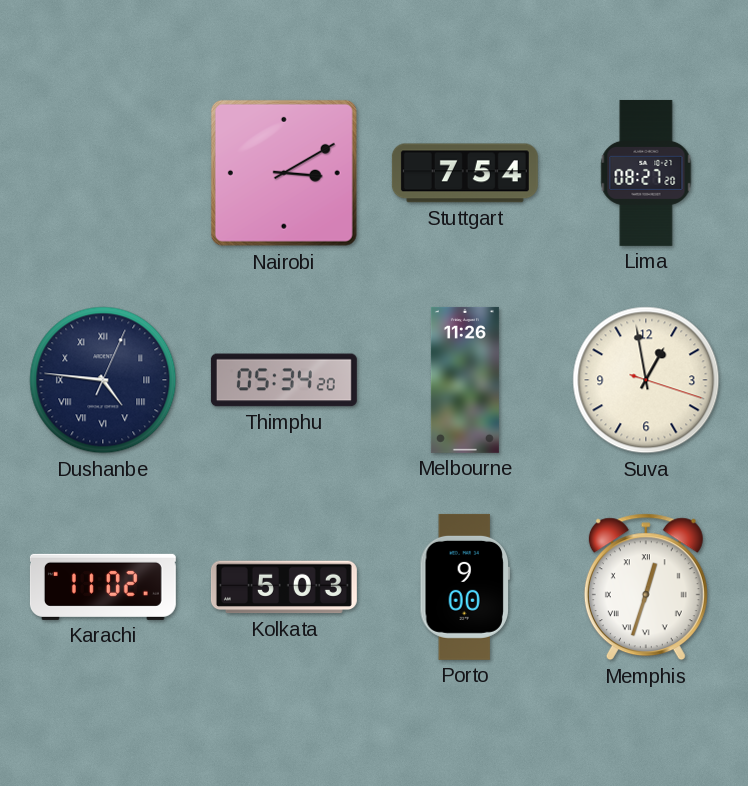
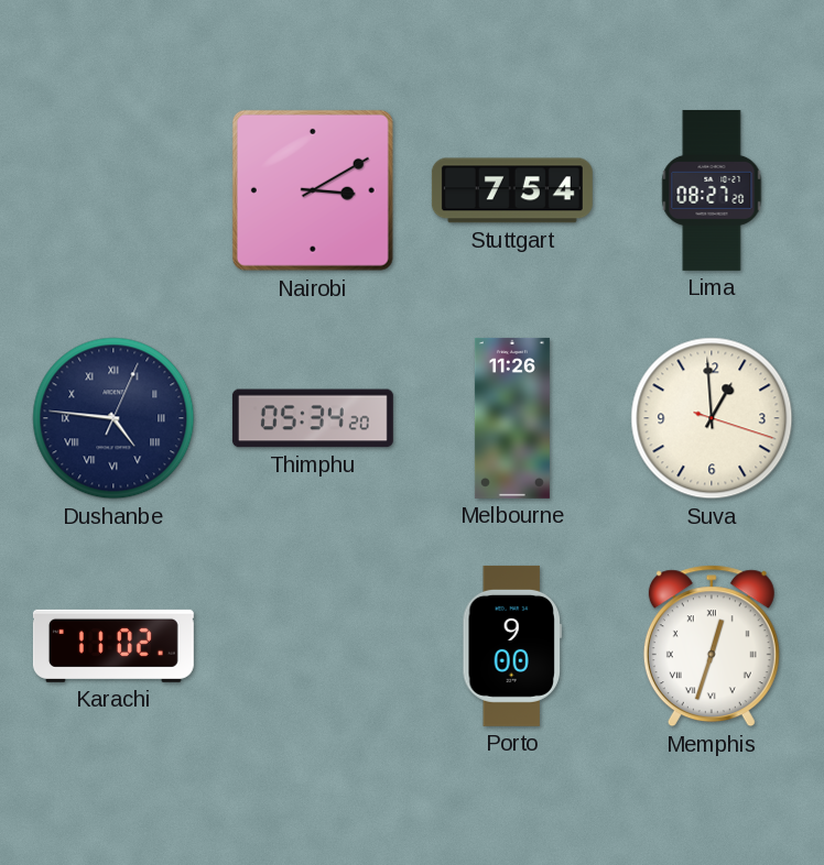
Suva: 12:58 -> 12:59 (712, 418)
Kolkata: 5:03 -> none (284, 587)
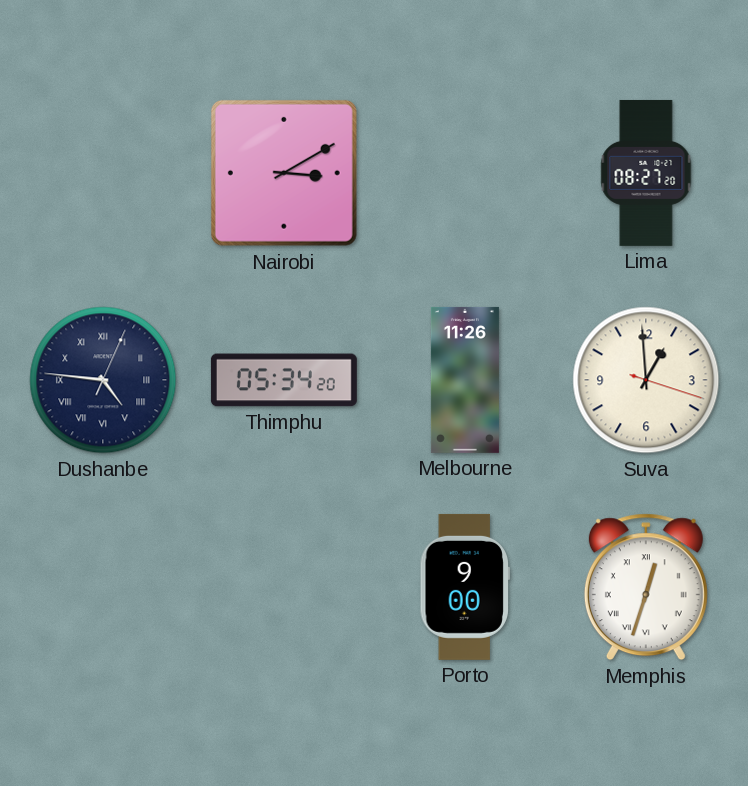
Stuttgart: 7:54 -> none (512, 190)
Karachi: 11:02 -> none (113, 646)
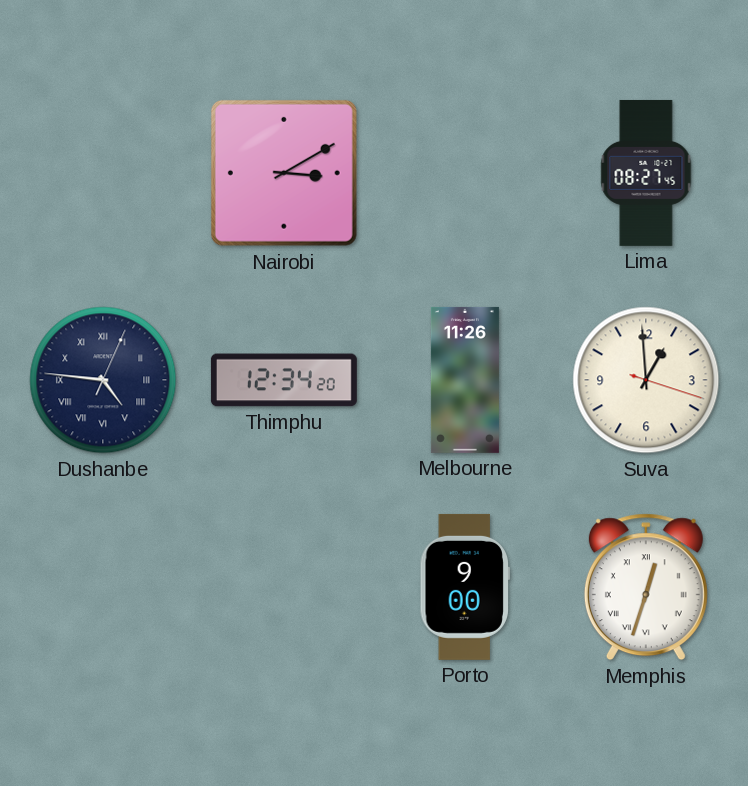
Lima: 08:27:20 -> 08:27:45 (646, 173)
Thimphu: 05:34 -> 12:34 (284, 380)
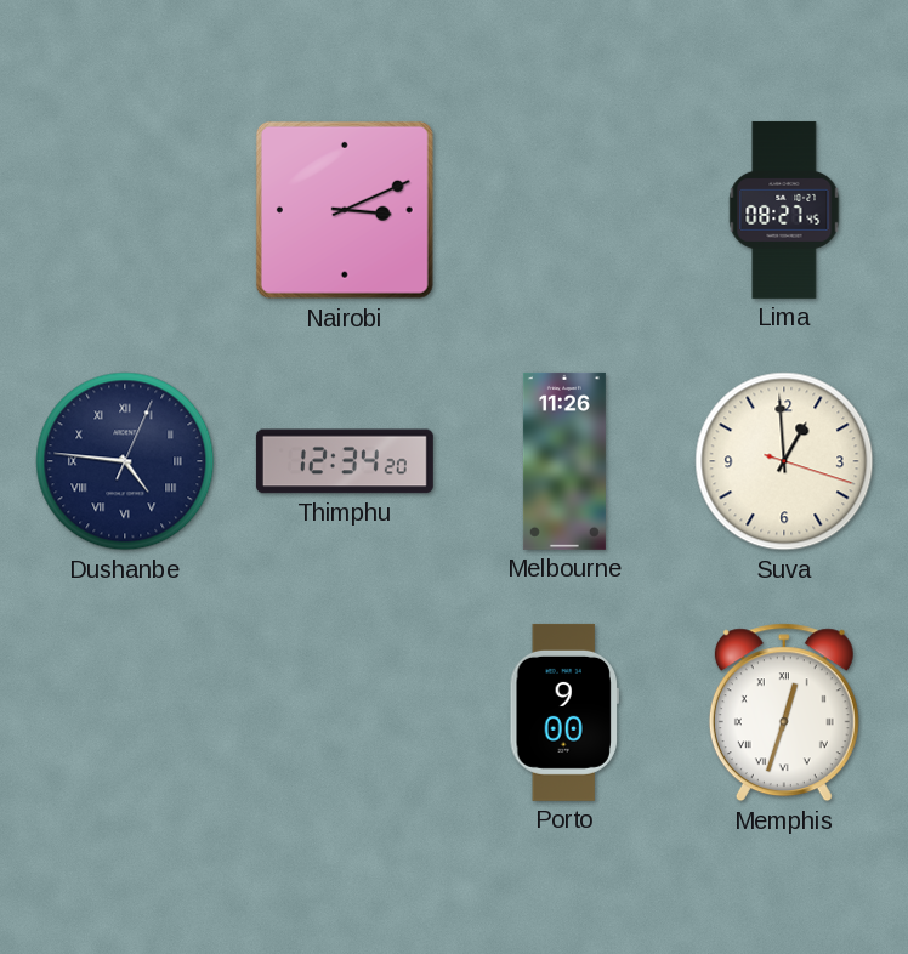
Nairobi: 3:10 -> 3:11 (345, 210)
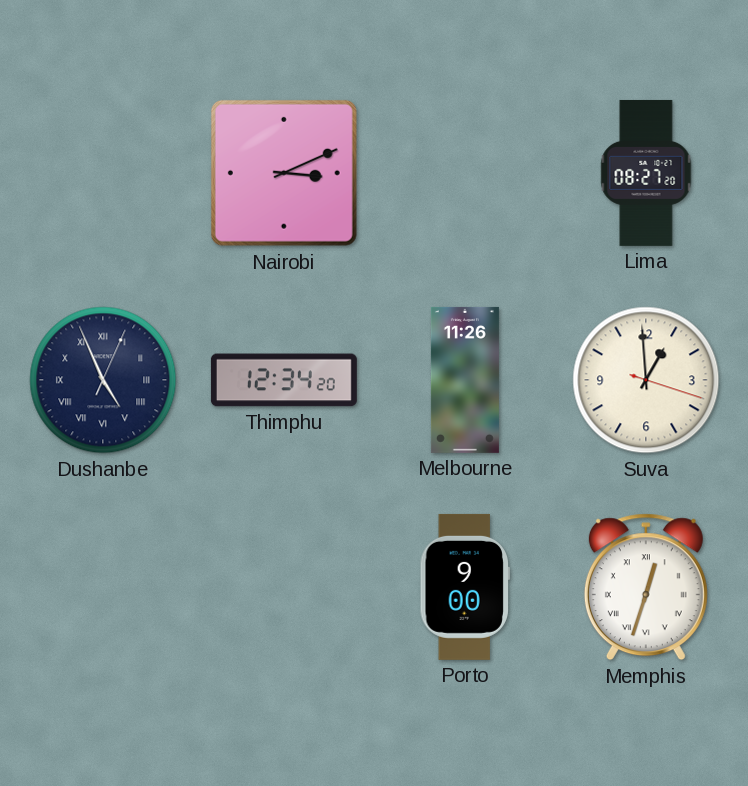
Lima: 08:27:45 -> 08:27:20 (646, 173)
Dushanbe: 4:46 -> 4:56 (103, 380)
